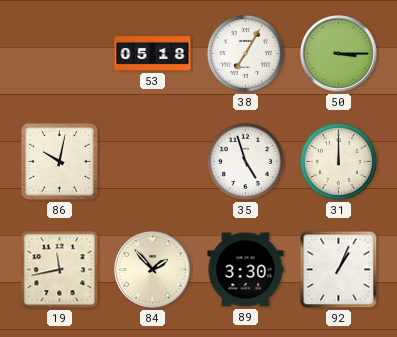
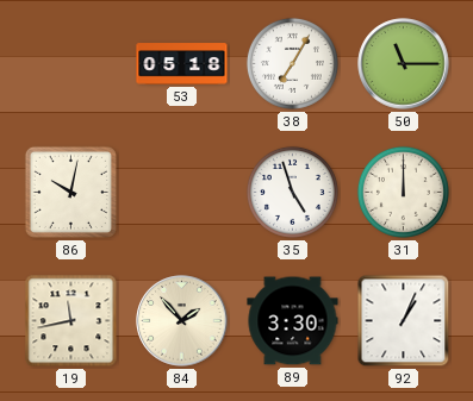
50: 3:15 -> 11:15 (404, 64)
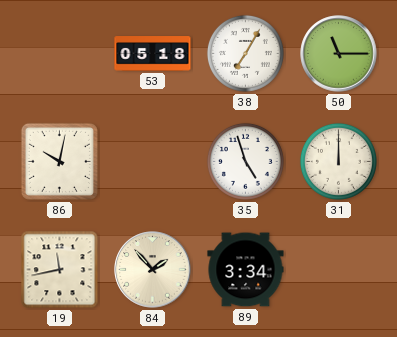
89: 3:30 -> 3:34 (246, 270)
92: 1:04 -> none (404, 321)
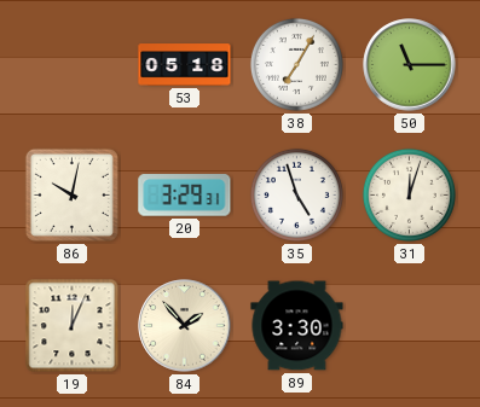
20: none -> 3:29 (185, 196)
31: 12:00 -> 12:03 (409, 194)
19: 11:43 -> 12:04 (73, 326)
89: 3:34 -> 3:30 (297, 326)
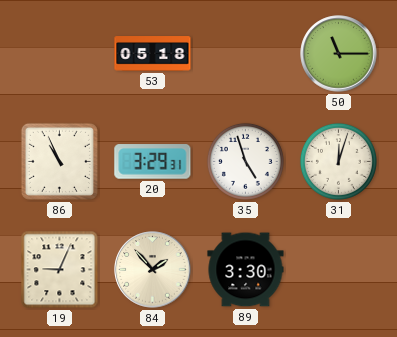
38: 7:05 -> none (296, 64)
86: 10:02 -> 10:56 (59, 161)
19: 12:04 -> 9:04 (60, 270)
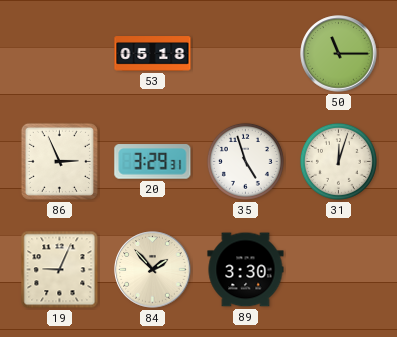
86: 10:56 -> 2:56 (59, 161)
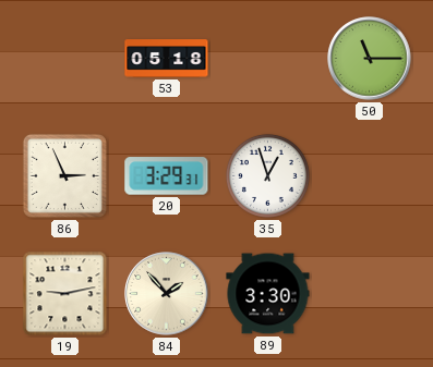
35: 4:57 -> 12:57 (267, 175)
31: 12:03 -> none (338, 161)
19: 9:04 -> 9:13 (65, 294)
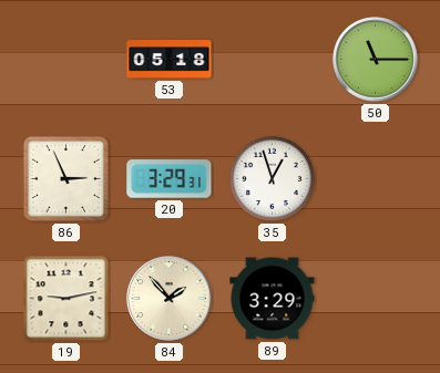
89: 3:30 -> 3:29 (273, 299)
